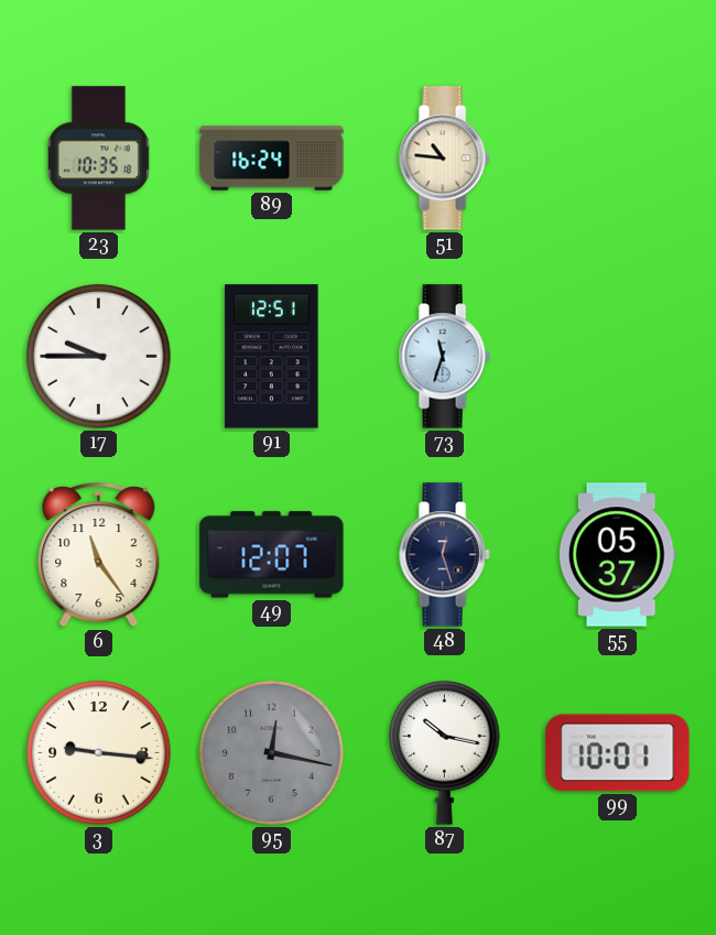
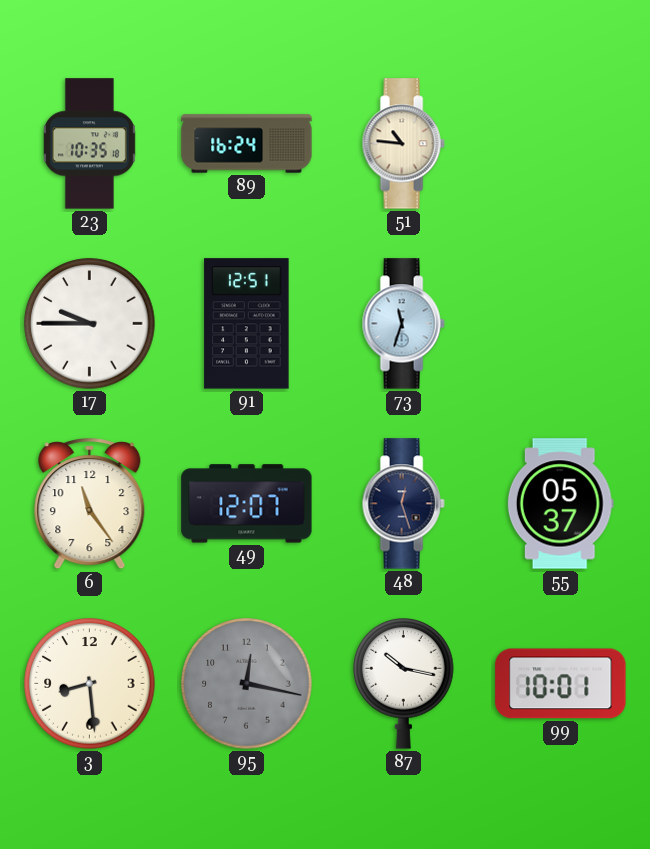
3: 9:16 -> 8:29 (90, 684)
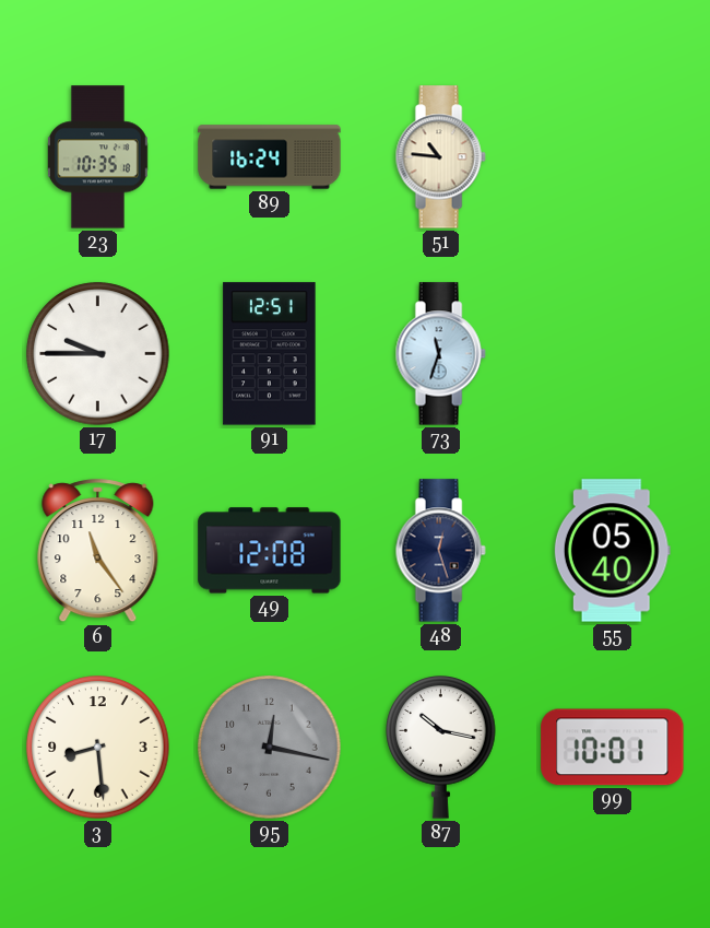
49: 12:07 -> 12:08 (270, 551)
55: 05:37 -> 05:40 (612, 551)
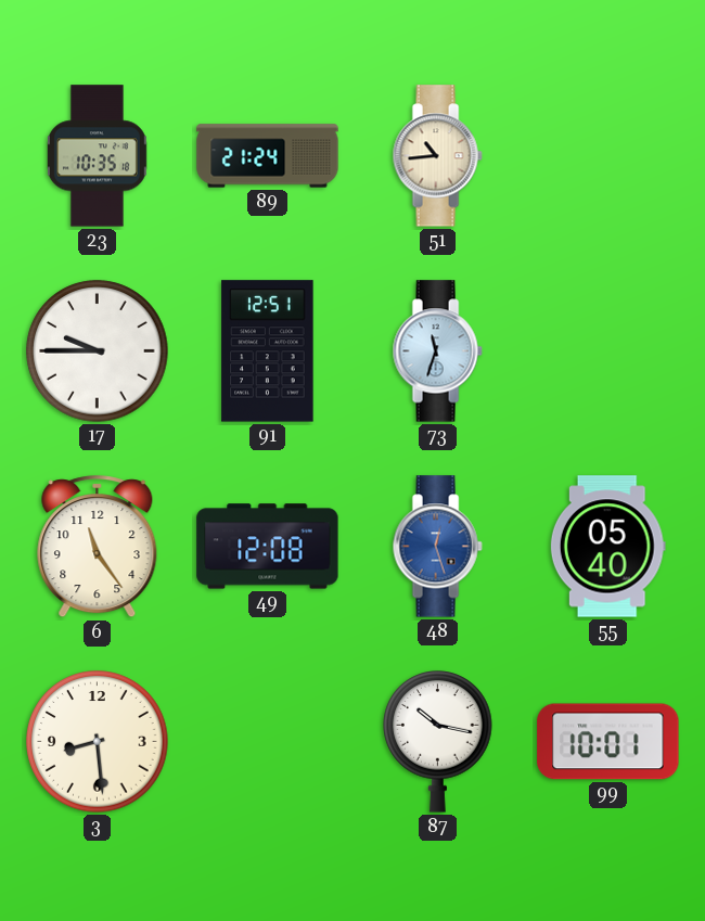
89: 16:24 -> 21:24 (268, 156)
51: 10:46 -> 10:44 (437, 156)
48 dial: navy -> blue (437, 547)
95: 12:17 -> none (270, 748)
